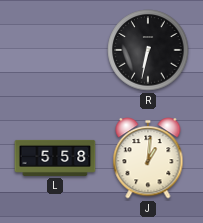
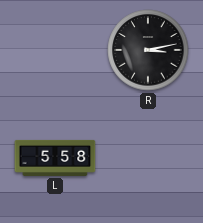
R: 6:32 -> 3:13 (148, 50)
J: 1:01 -> none (148, 158)
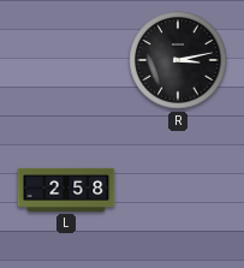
L: 5:58 -> 2:58 (66, 190)
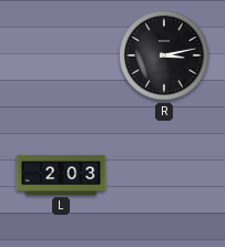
L: 2:58 -> 2:03 (61, 175)
